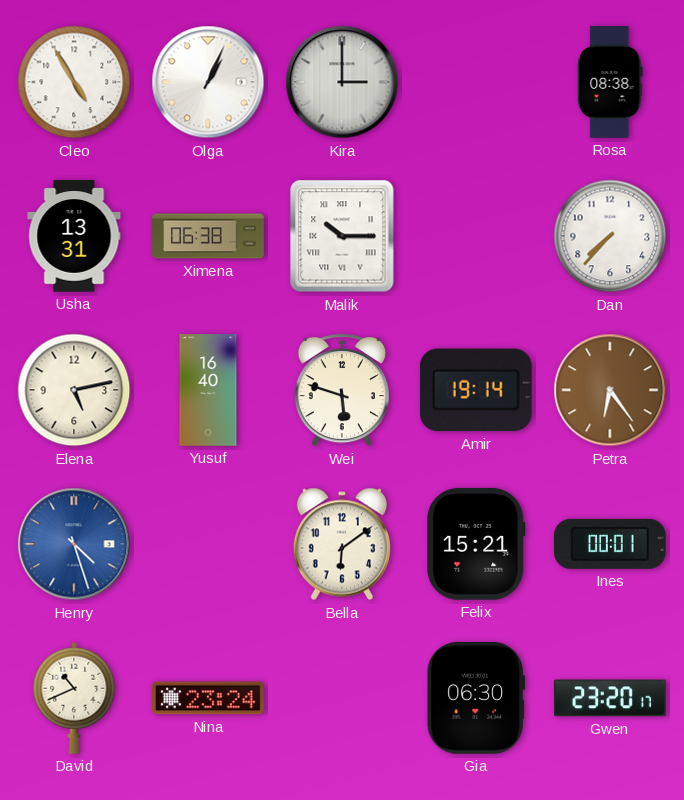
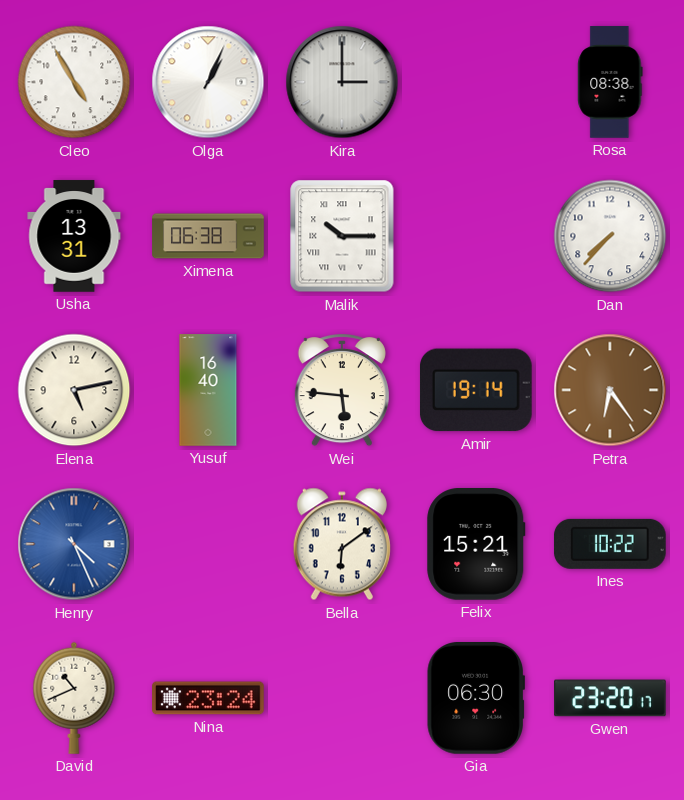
Wei: 5:48 -> 5:46 (342, 390)
Henry: 4:27 -> 4:26 (74, 544)
Ines: 00:01 -> 10:22 (610, 544)
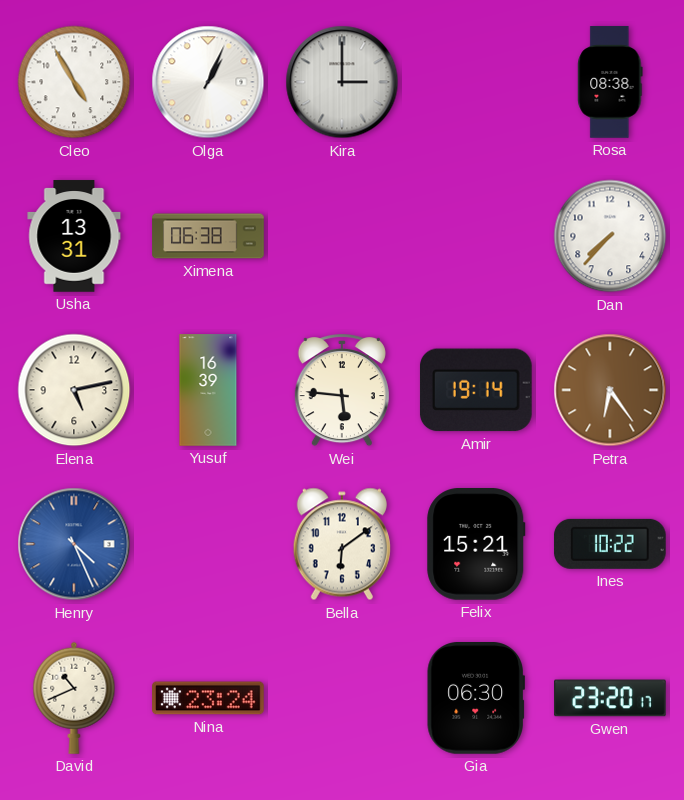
Malik: 10:15 -> none (342, 236)
Yusuf: 16:40 -> 16:39 (208, 390)
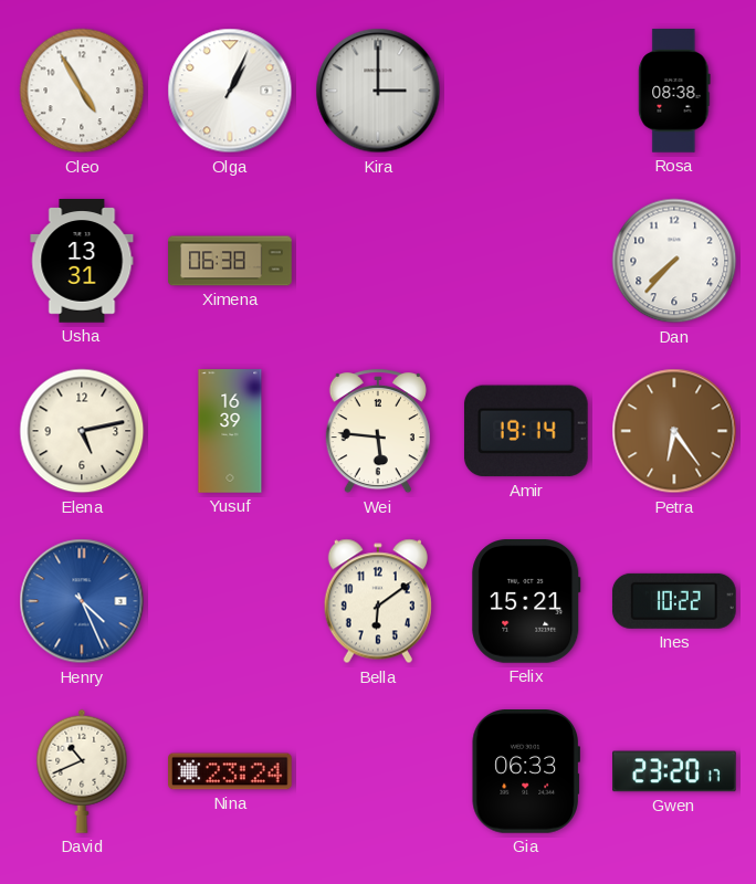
Gia: 06:30 -> 06:33 (526, 772)
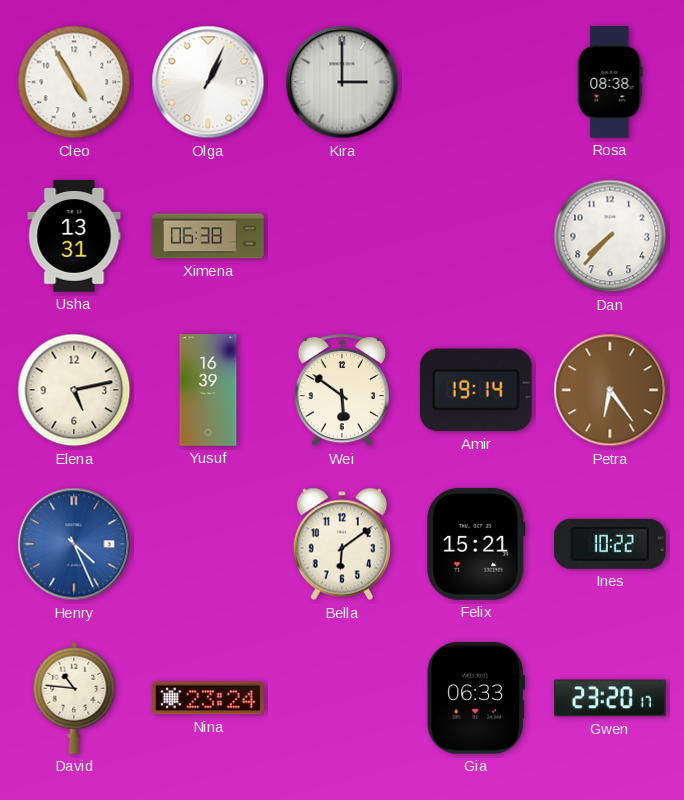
Wei: 5:46 -> 5:51 (342, 390)
David: 10:41 -> 10:46 (74, 698)
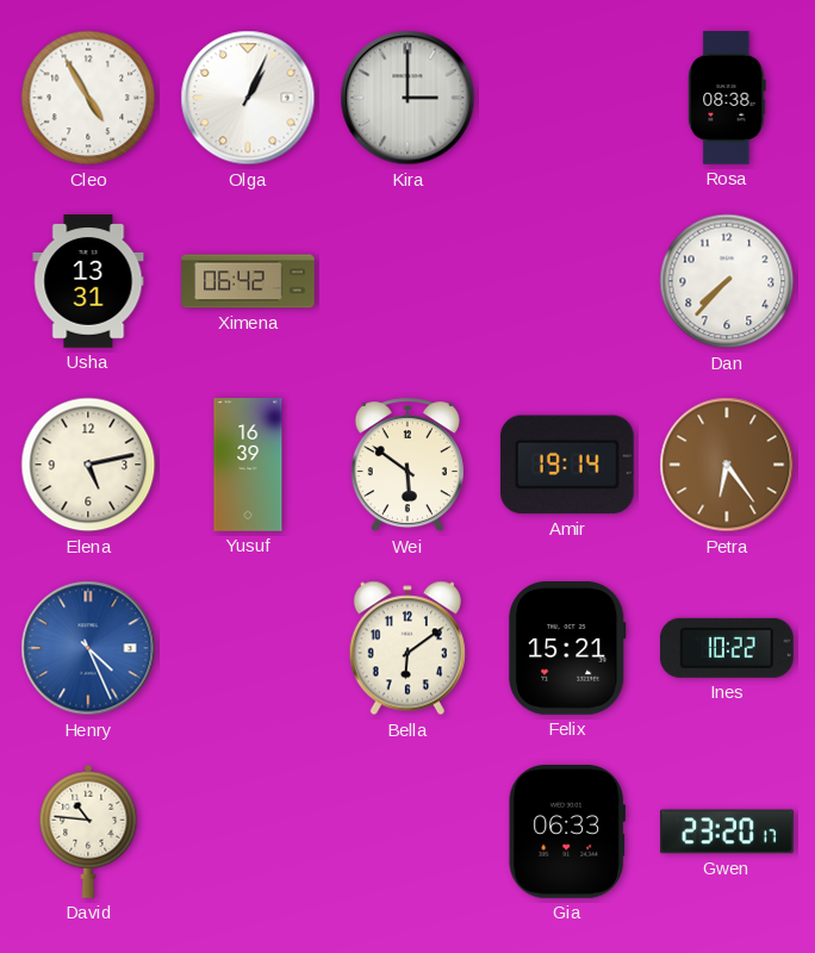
Ximena: 06:38 -> 06:42 (248, 281)
Nina: 23:24 -> none (208, 698)
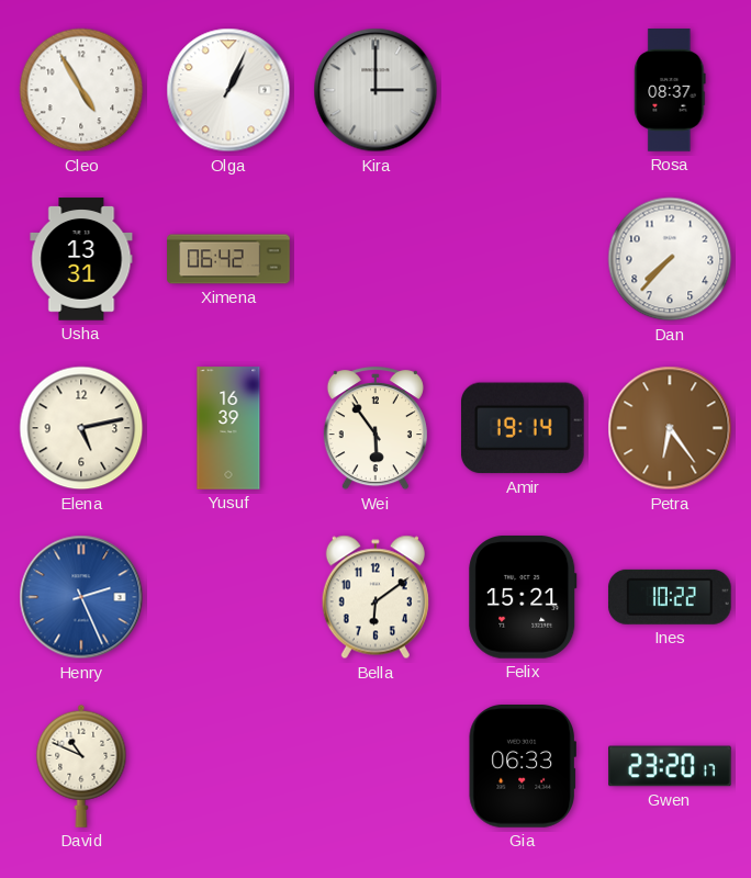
Rosa: 08:38 -> 08:37 (670, 90)
Wei: 5:51 -> 5:54 (375, 428)
Henry: 4:26 -> 2:26 (81, 597)
David: 10:46 -> 10:49 (81, 766)
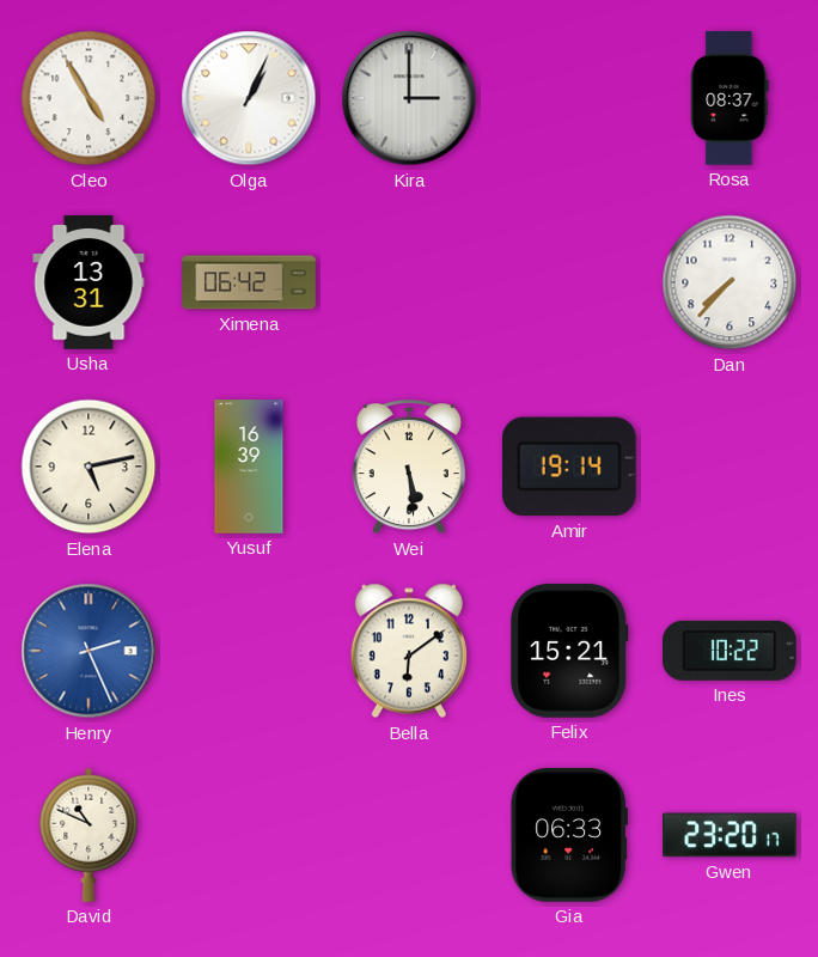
Wei: 5:54 -> 5:29 (409, 467)
Petra: 6:24 -> none (670, 428)
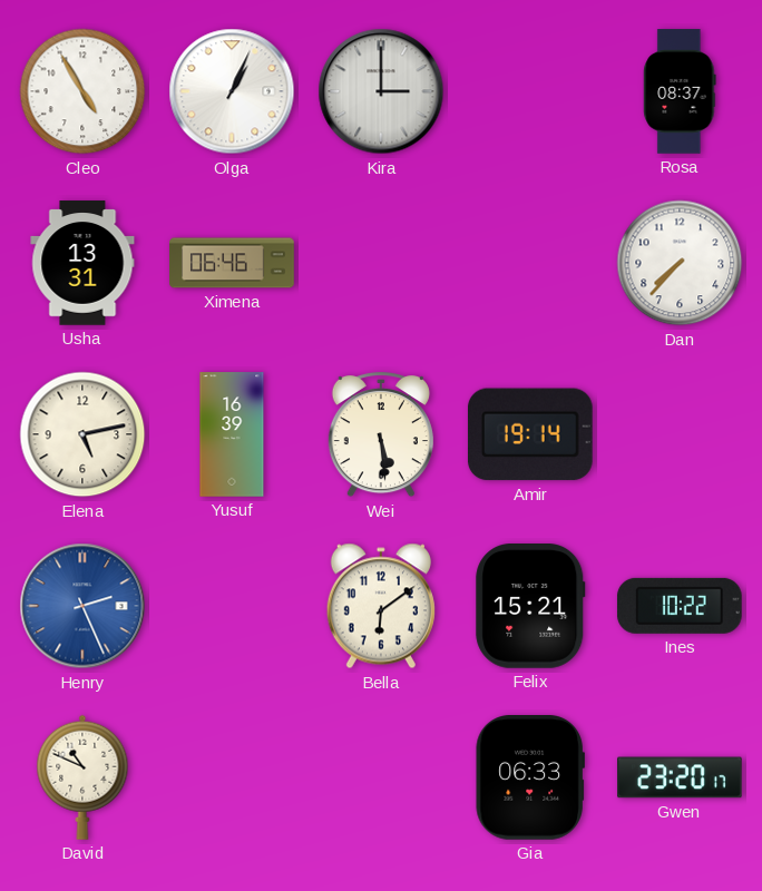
Ximena: 06:42 -> 06:46 (232, 263)
